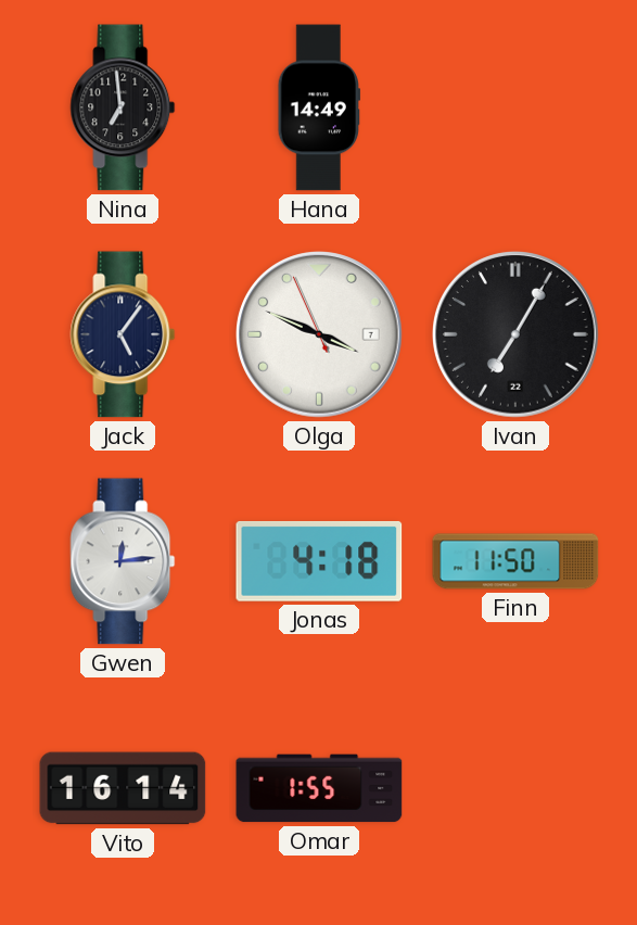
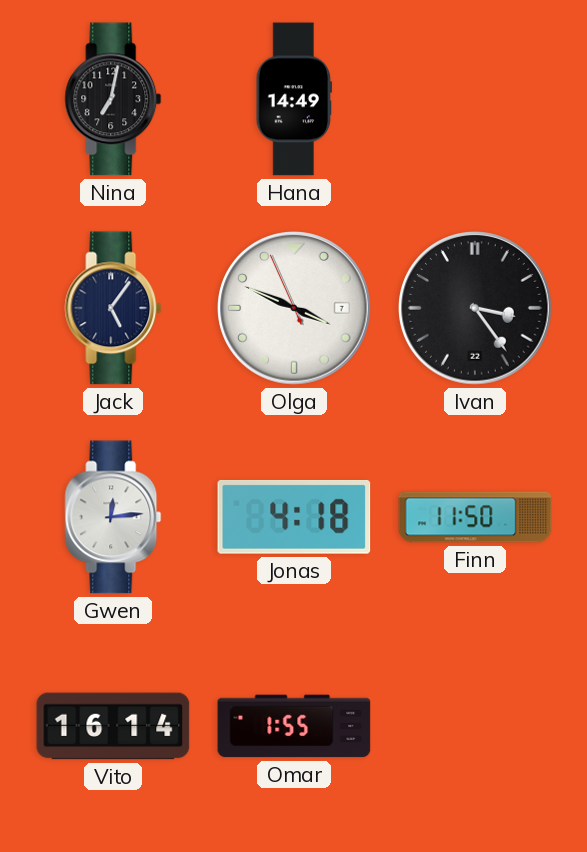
Nina: 6:59 -> 7:02 (113, 99)
Ivan: 7:05 -> 3:24 (475, 308)
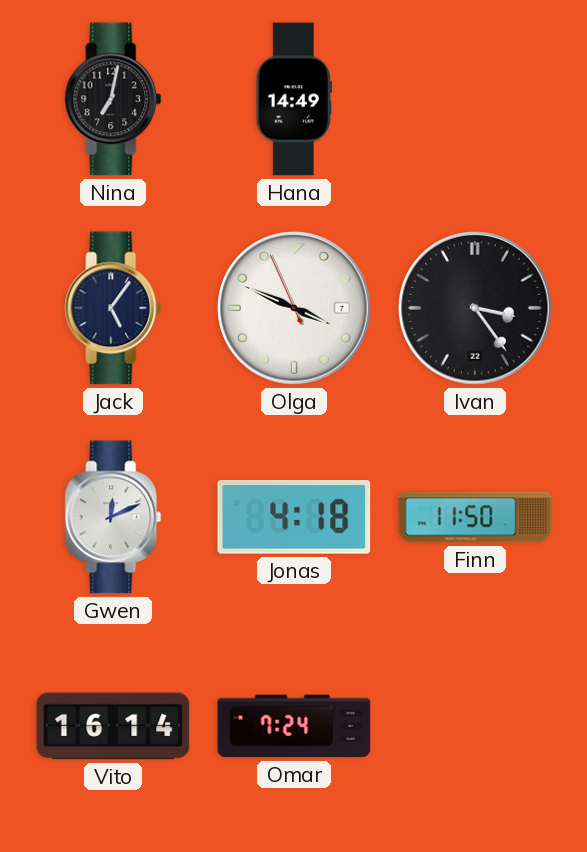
Gwen: 12:14 -> 12:11 (113, 517)
Omar: 1:55 -> 7:24 (294, 726)
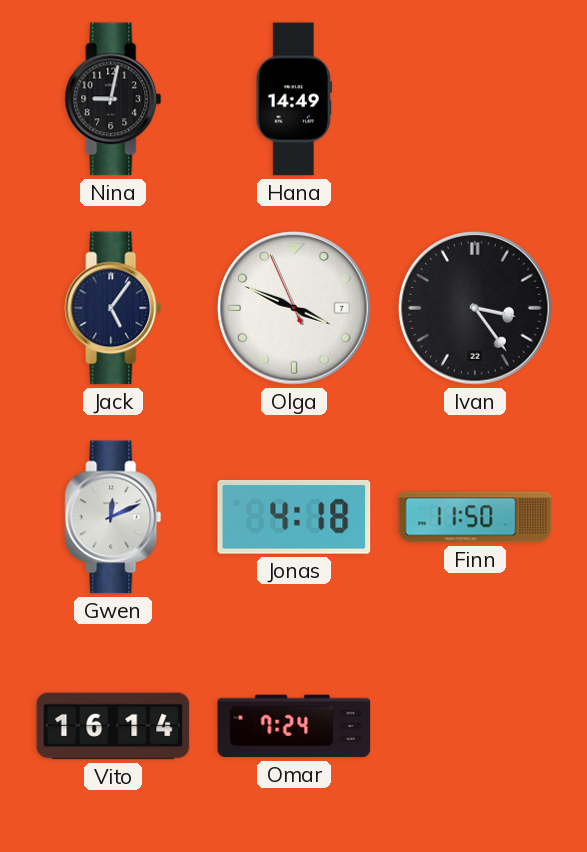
Nina: 7:02 -> 9:02 (113, 99)
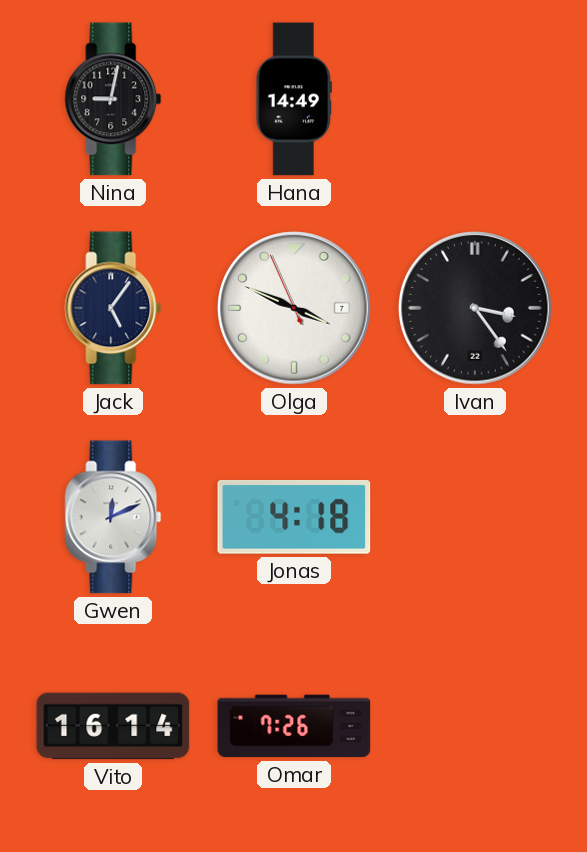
Finn: 11:50 -> none (475, 517)
Omar: 7:24 -> 7:26 (294, 726)
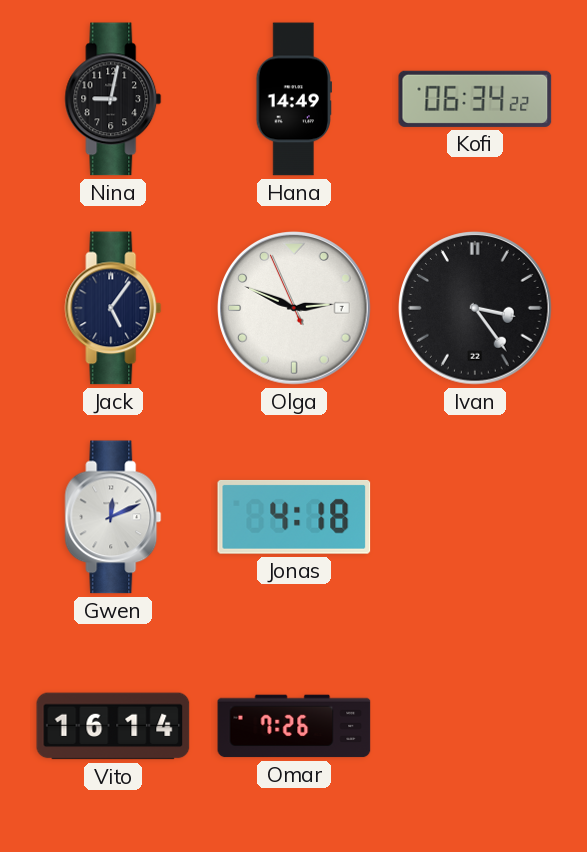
Kofi: none -> 06:34 (475, 99)
Olga: 3:48 -> 2:48 (294, 308)
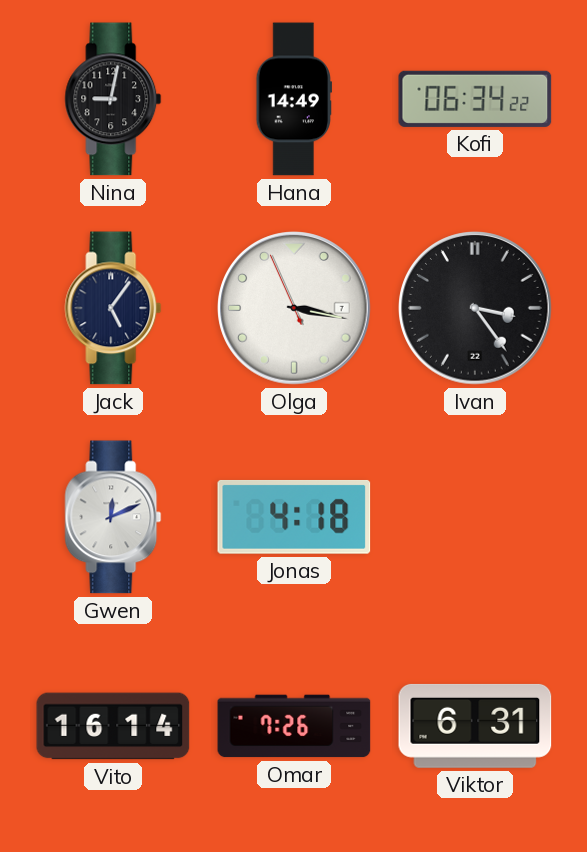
Olga: 2:48 -> 3:16 (294, 308)
Viktor: none -> 6:31 (475, 726)
